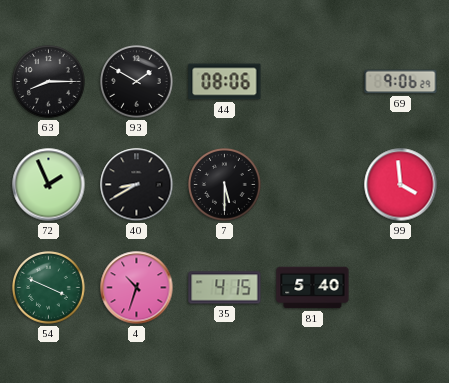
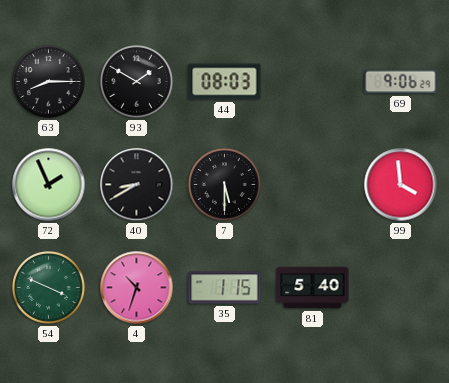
44: 08:06 -> 08:03 (225, 82)
35: 4:15 -> 1:15 (225, 288)
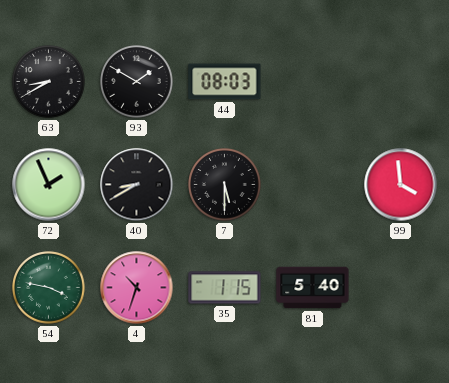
63: 8:15 -> 8:40 (49, 82)
69: 9:06 -> none (401, 82)
54: 3:49 -> 3:47 (49, 288)
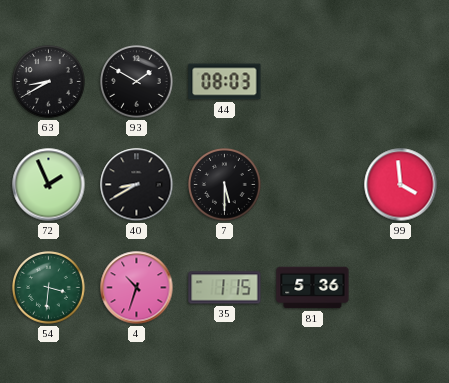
54: 3:47 -> 3:31 (49, 288)
81: 5:40 -> 5:36 (313, 288)
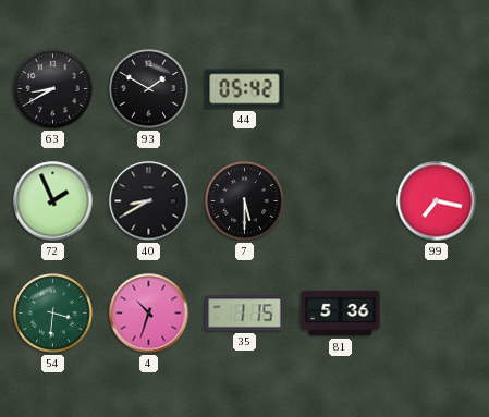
44: 08:03 -> 05:42 (245, 89)
99: 3:59 -> 7:17 (437, 201)
